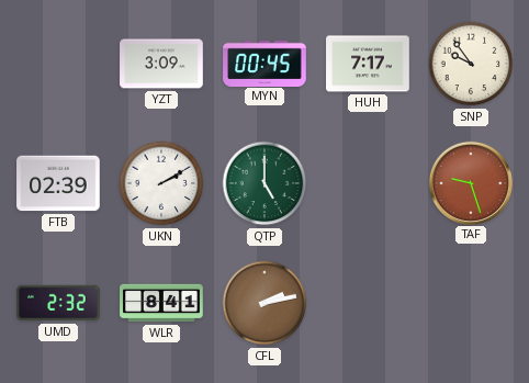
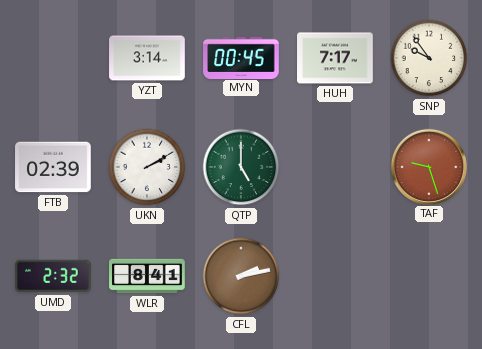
YZT: 3:09 -> 3:14 (147, 58)
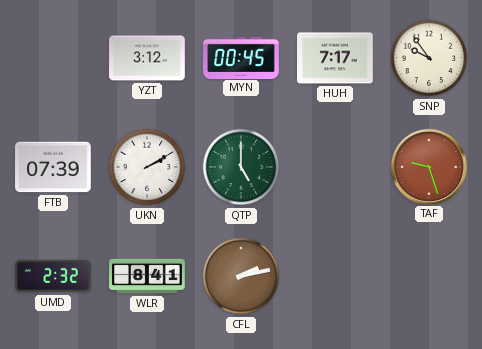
YZT: 3:14 -> 3:12 (147, 58)
FTB: 02:39 -> 07:39 (53, 167)
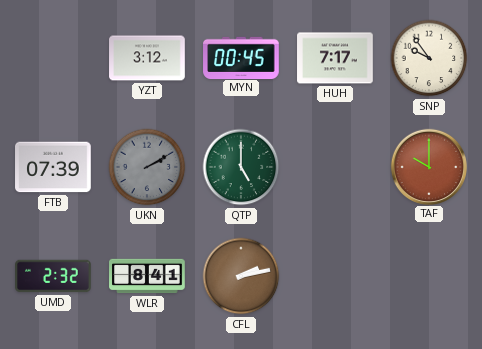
UKN dial: white -> grey (147, 167)
TAF: 9:27 -> 10:00 (428, 166)
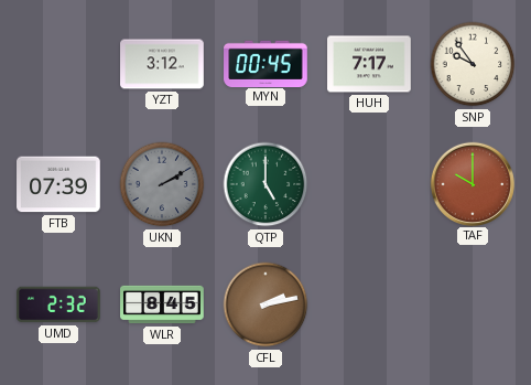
WLR: 8:41 -> 8:45 (162, 304)
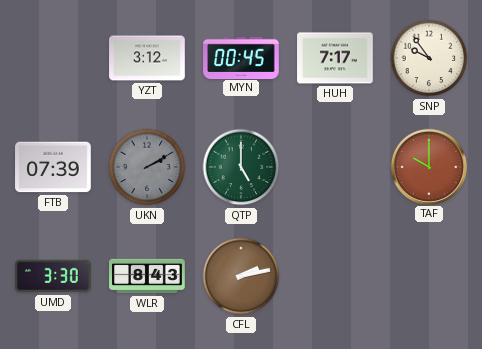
UMD: 2:32 -> 3:30 (53, 276)
WLR: 8:45 -> 8:43 (147, 276)
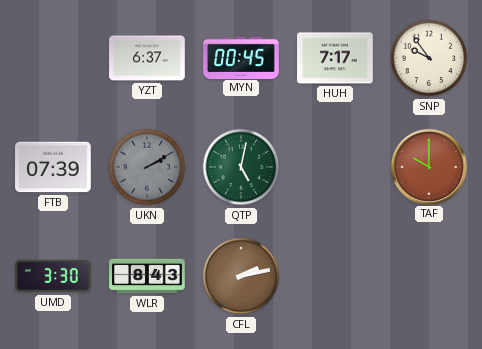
YZT: 3:12 -> 6:37 (147, 58)
QTP: 5:00 -> 5:02 (241, 167)
